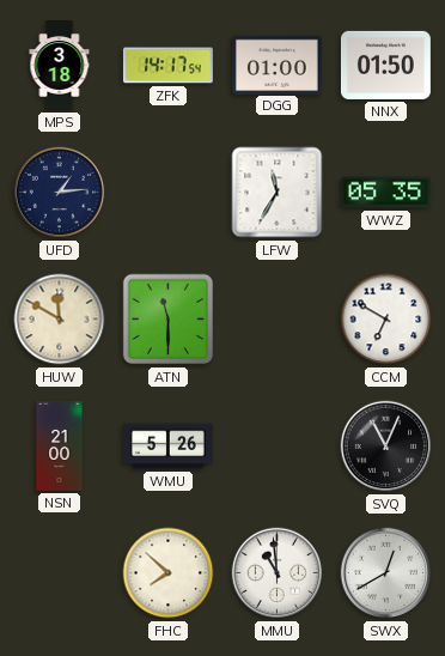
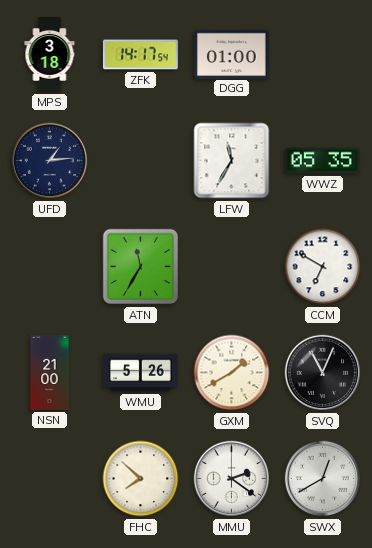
NNX: 01:50 -> none (385, 65)
HUW: 11:50 -> none (60, 320)
ATN: 11:30 -> 11:35 (141, 267)
GXM: none -> 1:40 (232, 373)
MMU: 10:59 -> 2:21 (232, 479)
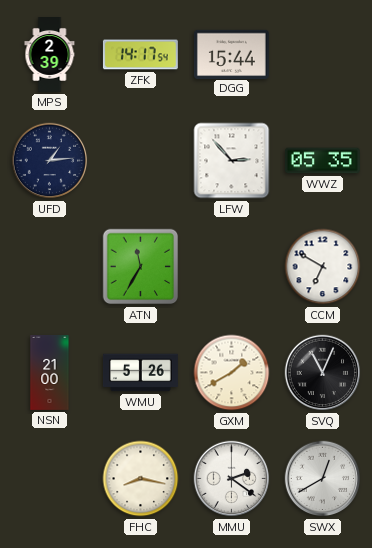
MPS: 3:18 -> 2:39 (50, 55)
DGG: 01:00 -> 15:44 (231, 54)
LFW: 11:35 -> 2:53 (232, 161)
FHC: 7:52 -> 8:17 (141, 479)
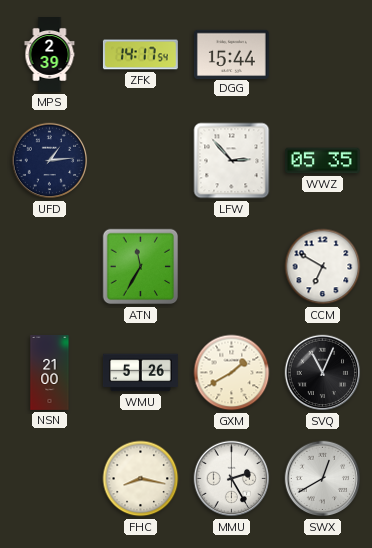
MMU: 2:21 -> 2:25 (232, 479)
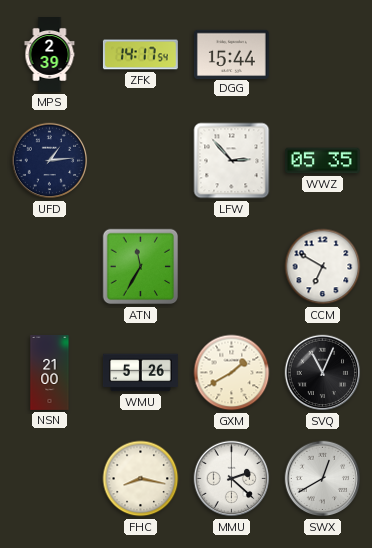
MMU: 2:25 -> 2:22 (232, 479)
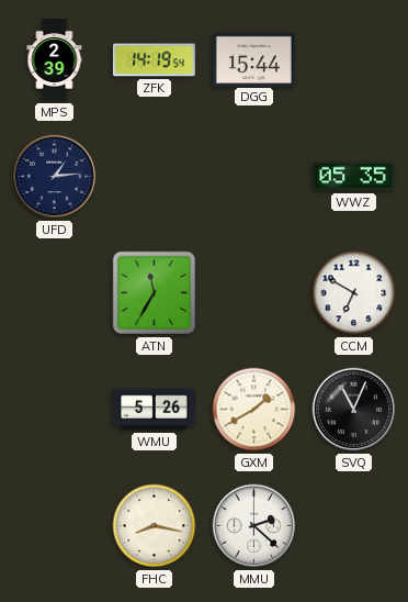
ZFK: 14:17 -> 14:19 (154, 60)
LFW: 2:53 -> none (232, 161)
NSN: 21:00 -> none (50, 373)
SWX: 12:40 -> none (323, 479)
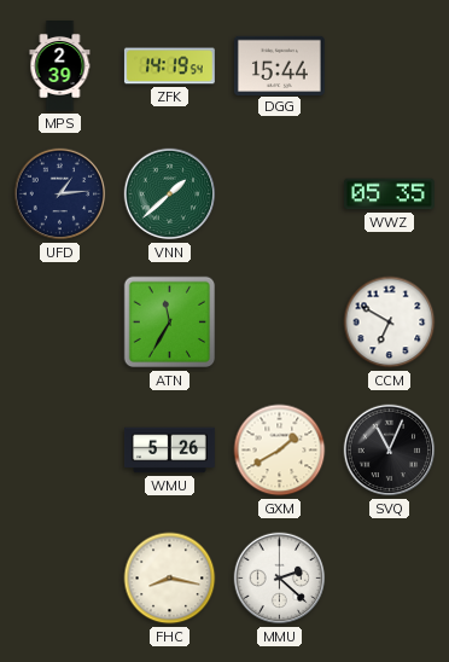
VNN: none -> 1:38 (170, 194)
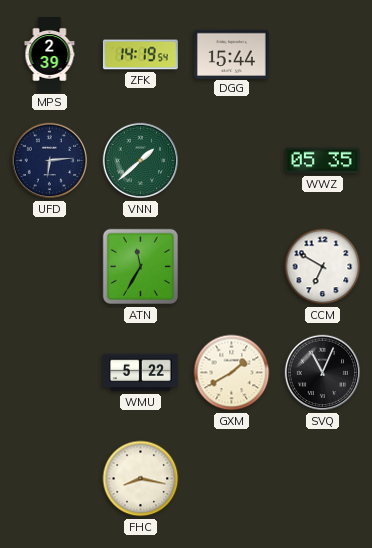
UFD: 1:14 -> 6:14 (50, 161)
WMU: 5:26 -> 5:22 (140, 373)
MMU: 2:22 -> none (280, 579)
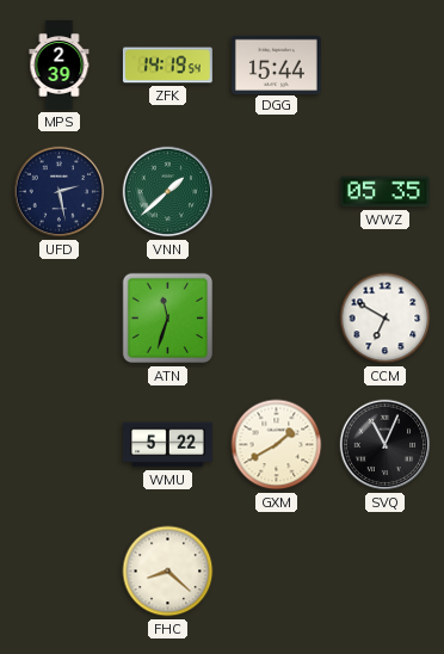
UFD: 6:14 -> 2:28 (60, 192)
ATN: 11:35 -> 11:33 (168, 319)
FHC: 8:17 -> 8:22 (168, 572)
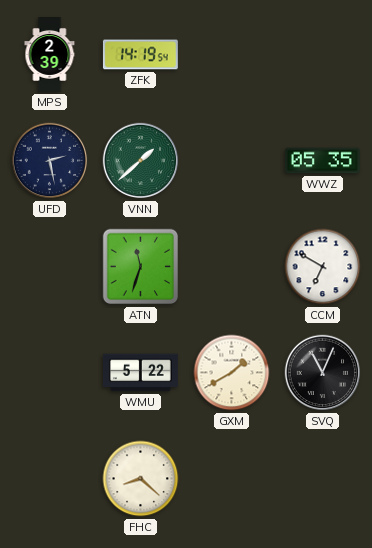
DGG: 15:44 -> none (276, 64)
